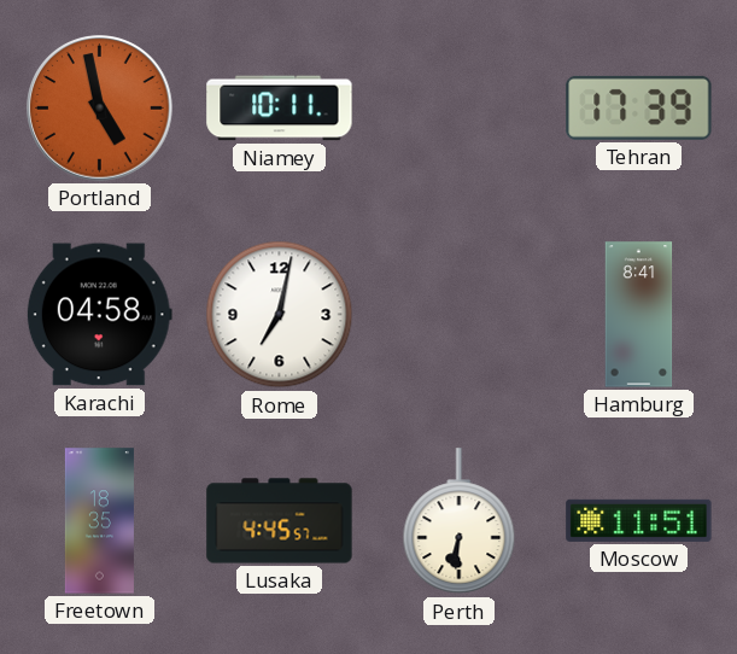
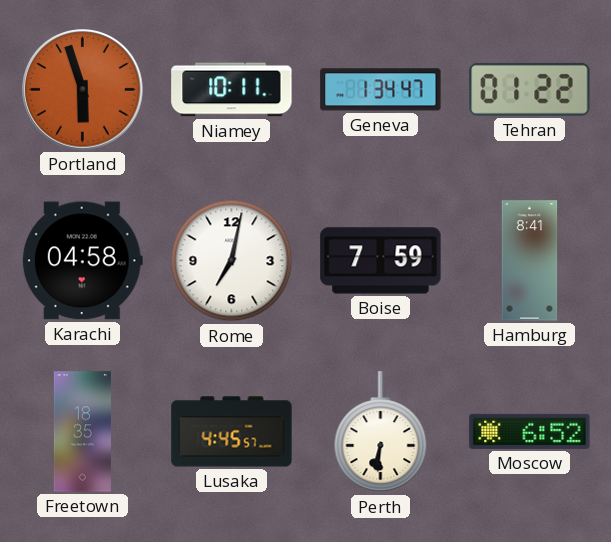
Portland: 4:58 -> 5:57 (83, 90)
Geneva: none -> 1:34 (381, 90)
Tehran: 17:39 -> 01:22 (530, 89)
Boise: none -> 7:59 (381, 261)
Moscow: 11:51 -> 6:52 (530, 431)
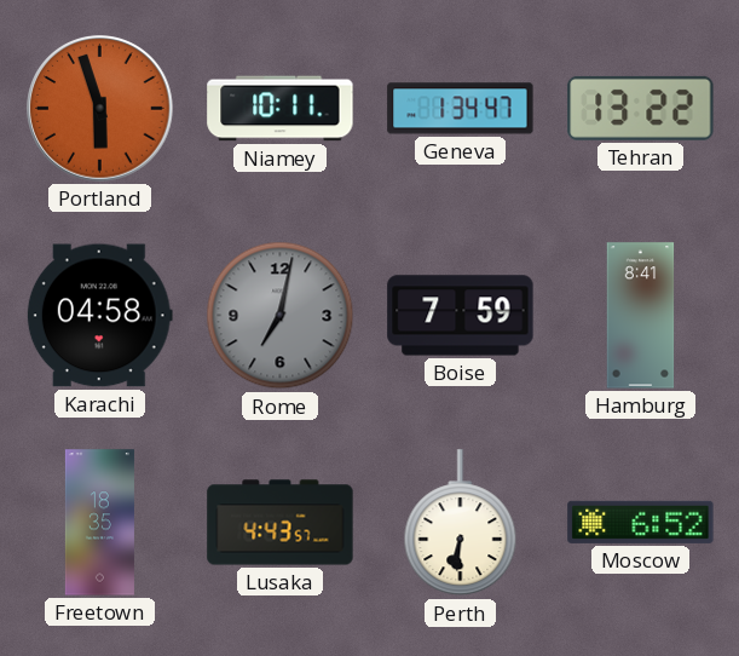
Tehran: 01:22 -> 13:22 (641, 108)
Rome dial: white -> grey (281, 316)
Lusaka: 4:45 -> 4:43 (281, 523)
